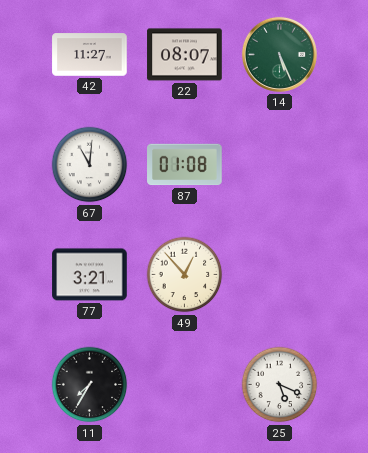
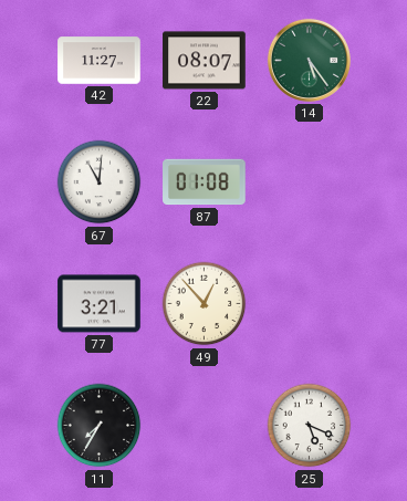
14: 5:26 -> 5:24 (309, 60)
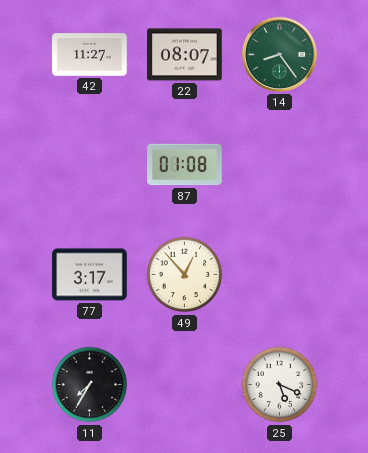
14: 5:24 -> 8:24 (279, 54)
67: 11:01 -> none (100, 182)
77: 3:21 -> 3:17 (90, 275)
